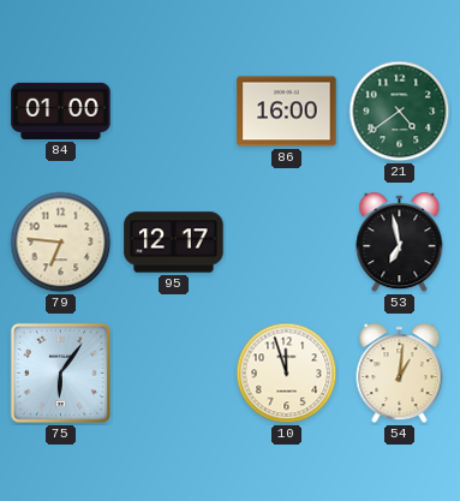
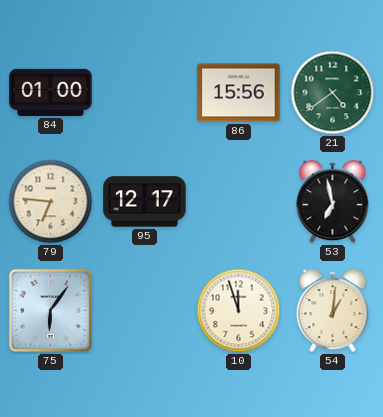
86: 16:00 -> 15:56 (239, 93)
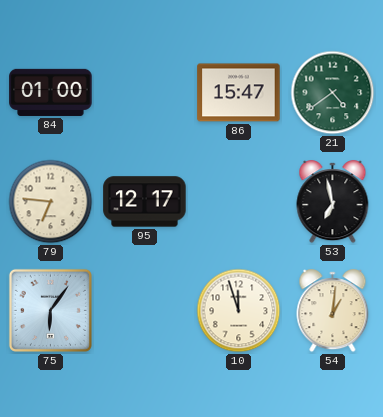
86: 15:56 -> 15:47 (239, 93)
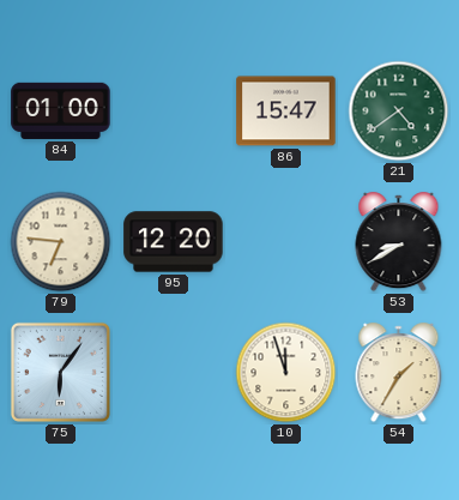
95: 12:17 -> 12:20 (174, 242)
53: 6:58 -> 8:40 (399, 242)
54: 1:01 -> 1:35 (399, 373)
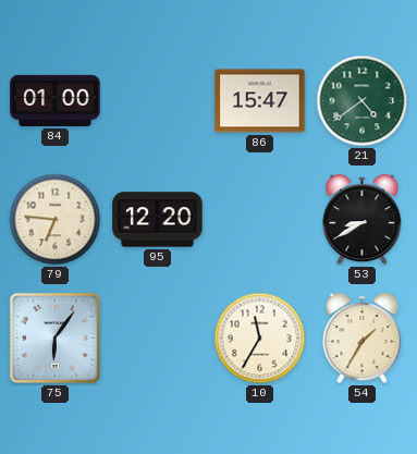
10: 11:57 -> 11:35 (260, 339)
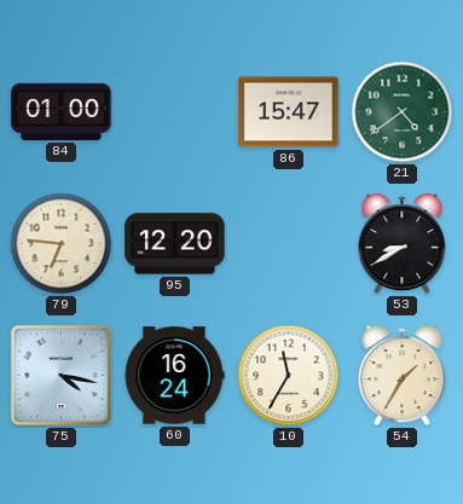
75: 6:06 -> 4:17 (60, 375)
60: none -> 16:24 (174, 376)
